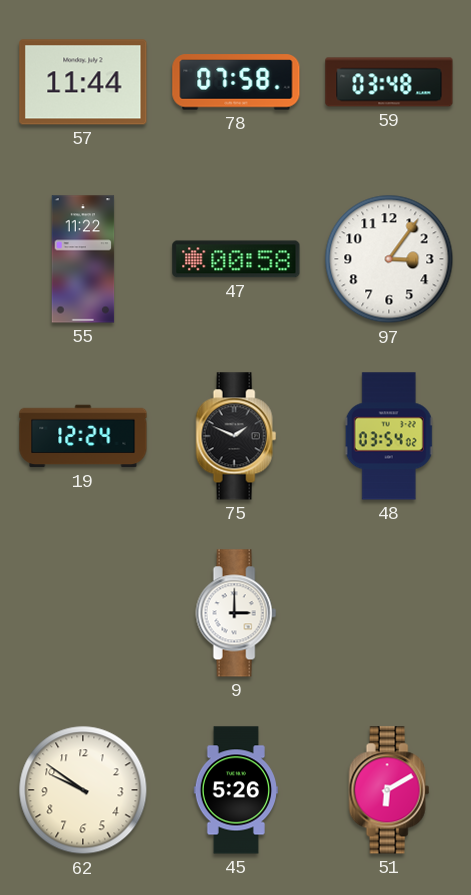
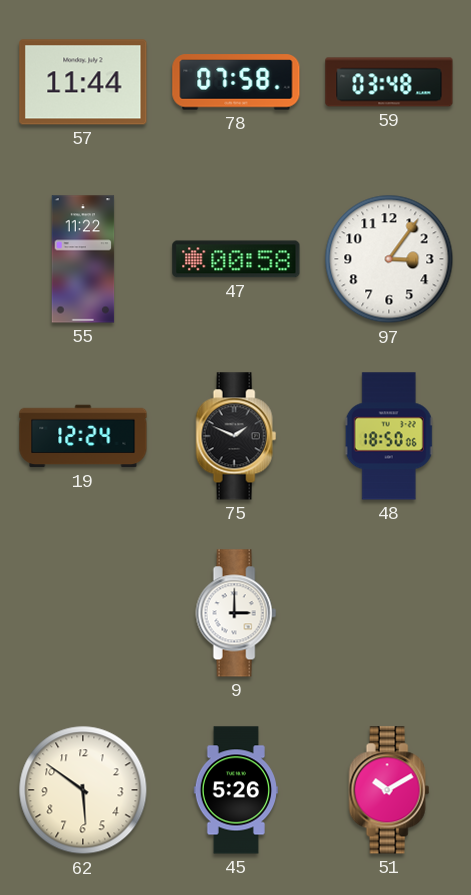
48: 03:54 -> 18:50 (389, 436)
62: 9:51 -> 5:51 (83, 790)
51: 6:10 -> 10:10 (389, 790)
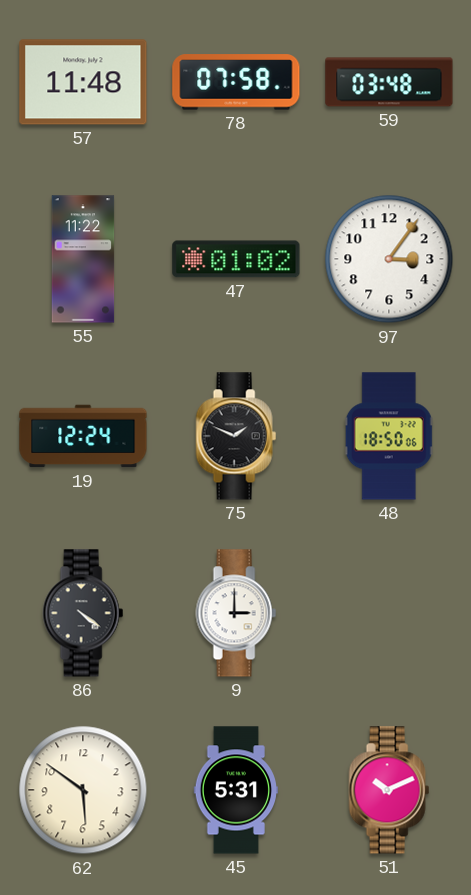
57: 11:44 -> 11:48 (83, 82)
47: 00:58 -> 01:02 (236, 259)
86: none -> 4:21 (83, 613)
45: 5:26 -> 5:31 (236, 790)
51: 10:10 -> 10:11 (389, 790)
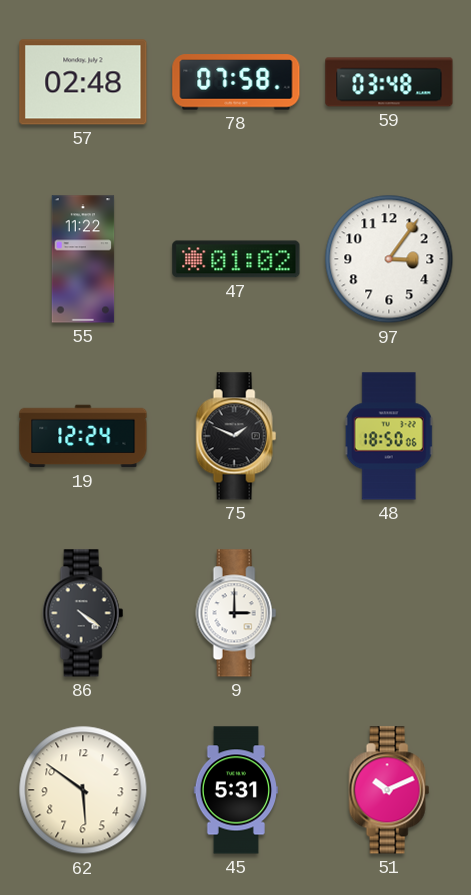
57: 11:48 -> 02:48 (83, 82)
